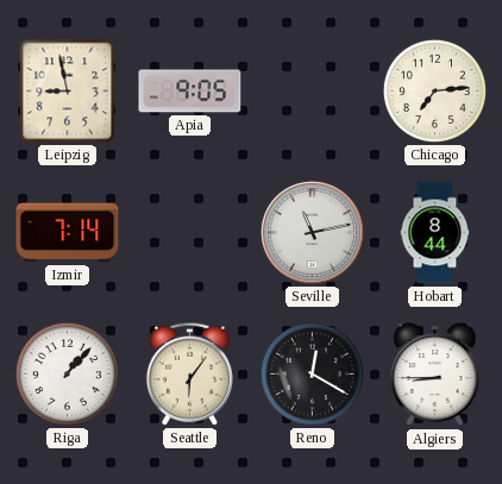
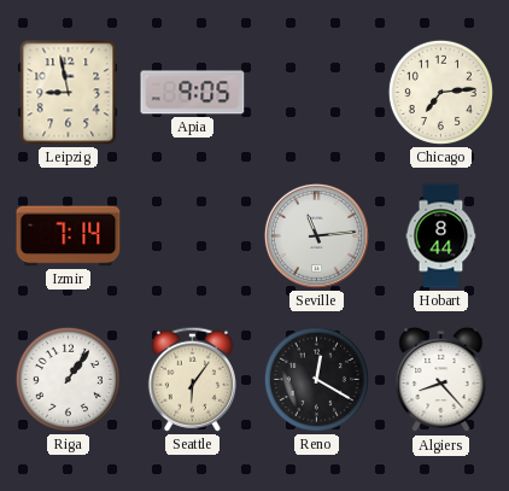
Seville: 11:13 -> 11:14 (316, 235)
Riga: 1:07 -> 1:06 (68, 379)
Algiers: 8:45 -> 8:23 (441, 380)
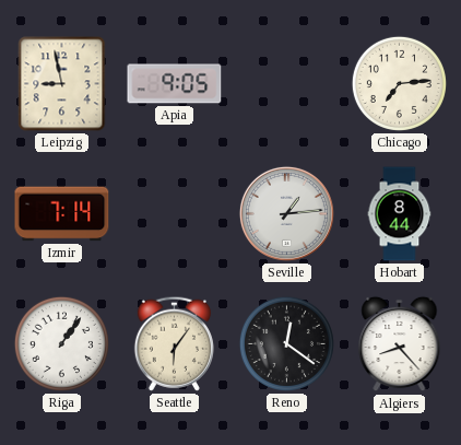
Seville: 11:14 -> 1:14 (286, 213)
Reno: 12:20 -> 12:21 (286, 343)
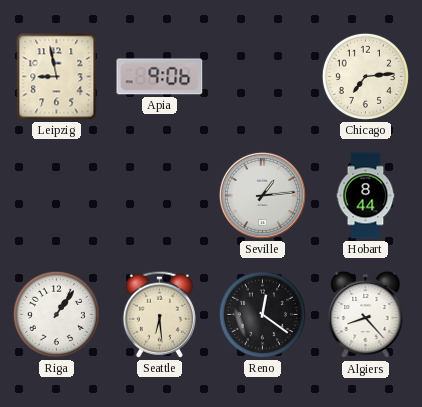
Apia: 9:05 -> 9:06 (160, 77)
Izmir: 7:14 -> none (62, 214)
Seattle: 6:06 -> 6:29 (159, 314)
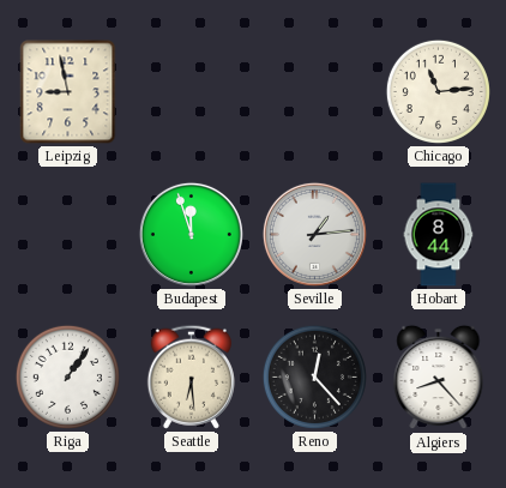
Apia: 9:06 -> none (160, 77)
Chicago: 7:14 -> 11:14 (438, 91)
Budapest: none -> 11:57 (191, 234)
Reno: 12:21 -> 12:23 (314, 376)
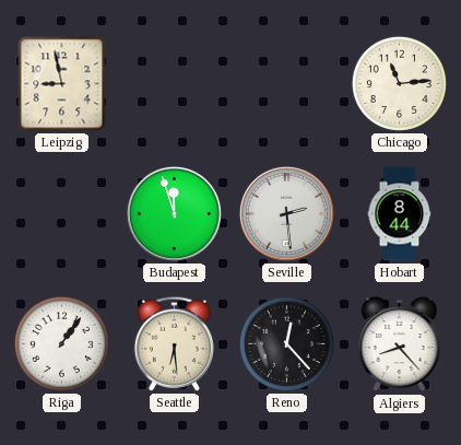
Seville: 1:14 -> 2:29 (286, 213)
